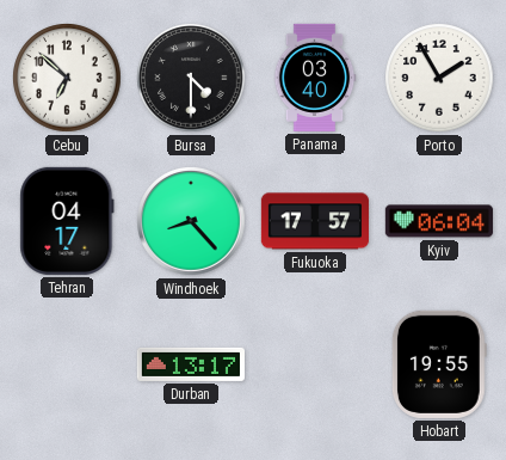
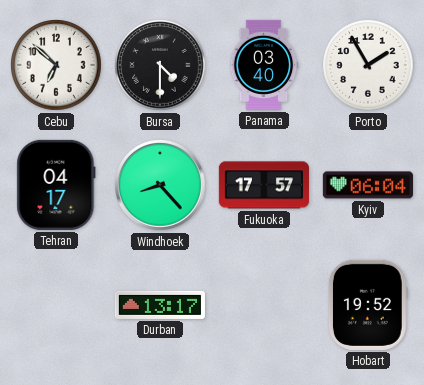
Hobart: 19:55 -> 19:52 (368, 305)
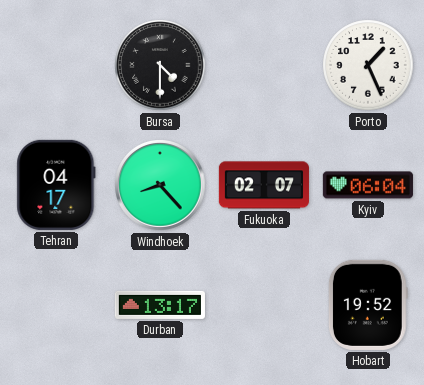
Cebu: 6:52 -> none (56, 65)
Panama: 03:40 -> none (264, 65)
Porto: 1:55 -> 1:26 (368, 65)
Fukuoka: 17:57 -> 02:07 (264, 185)
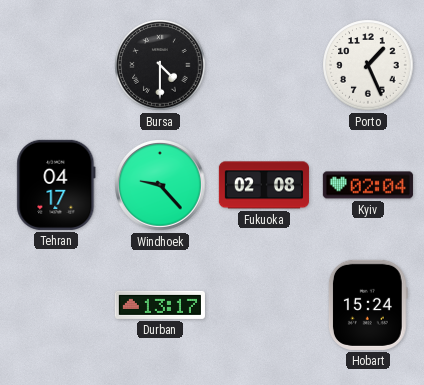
Windhoek: 8:23 -> 9:23 (160, 185)
Fukuoka: 02:07 -> 02:08 (264, 185)
Kyiv: 06:04 -> 02:04 (368, 185)
Hobart: 19:52 -> 15:24 (368, 305)
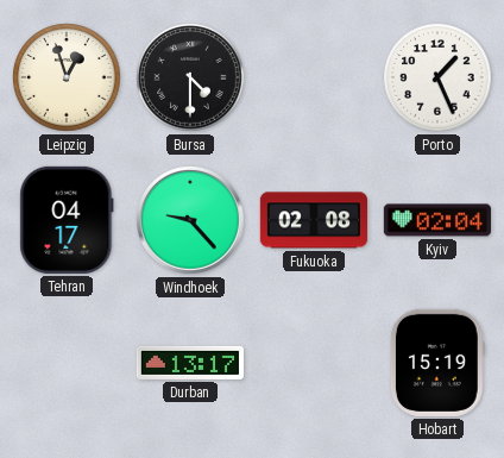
Leipzig: none -> 12:57 (67, 77)
Hobart: 15:24 -> 15:19 (437, 363)
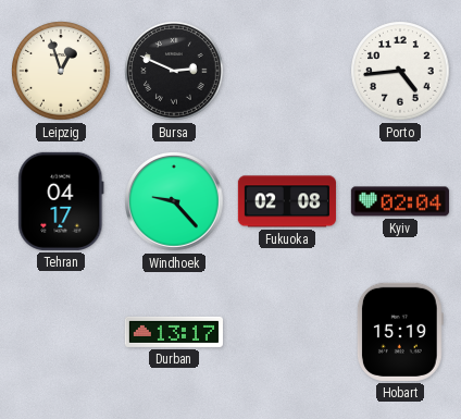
Bursa: 4:30 -> 2:49 (174, 71)
Porto: 1:26 -> 4:44 (400, 71)
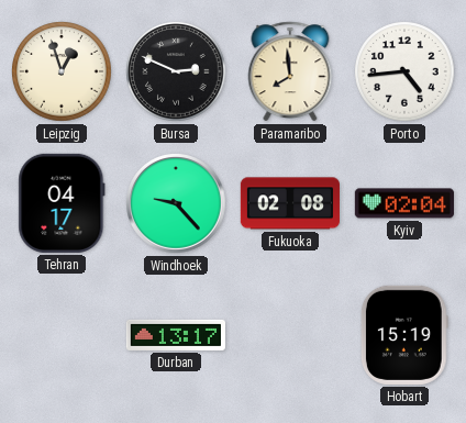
Paramaribo: none -> 7:59 (290, 71)
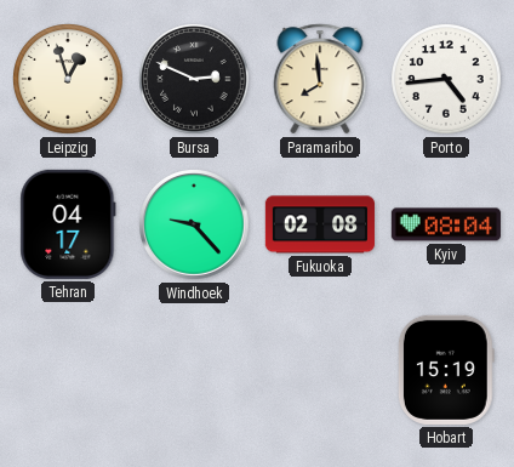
Kyiv: 02:04 -> 08:04 (446, 224)
Durban: 13:17 -> none (176, 335)
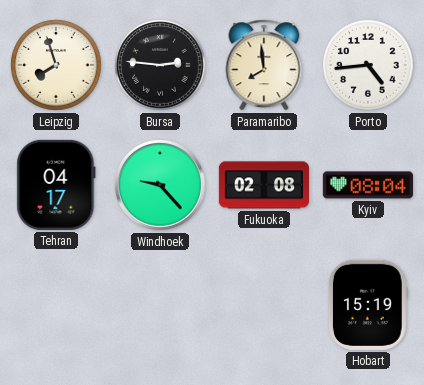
Leipzig: 12:57 -> 7:57 (56, 65)
Bursa: 2:49 -> 2:46 (160, 65)
